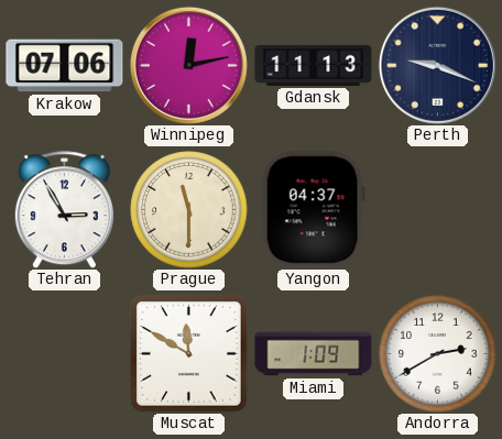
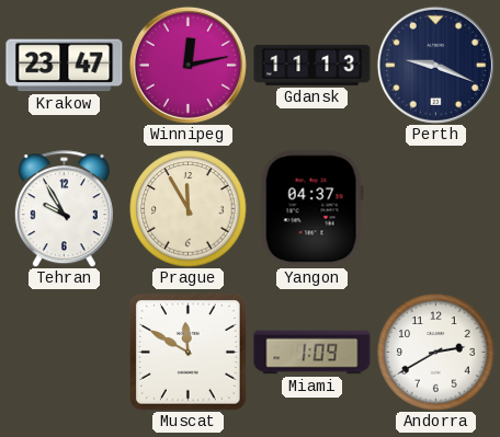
Krakow: 07:06 -> 23:47 (65, 66)
Tehran: 2:55 -> 9:55 (64, 209)
Prague: 11:30 -> 11:55 (189, 209)
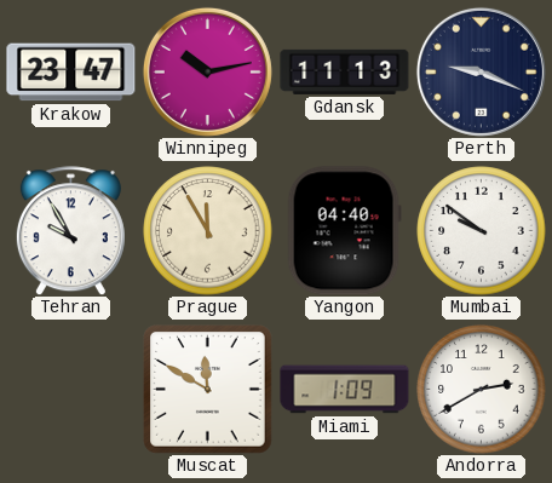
Winnipeg: 12:13 -> 10:13 (207, 71)
Yangon: 04:37 -> 04:40 (344, 231)
Mumbai: none -> 9:51 (482, 231)
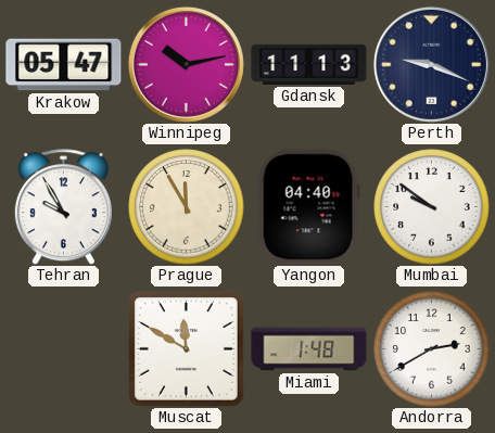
Krakow: 23:47 -> 05:47 (64, 65)
Miami: 1:09 -> 1:48 (309, 349)
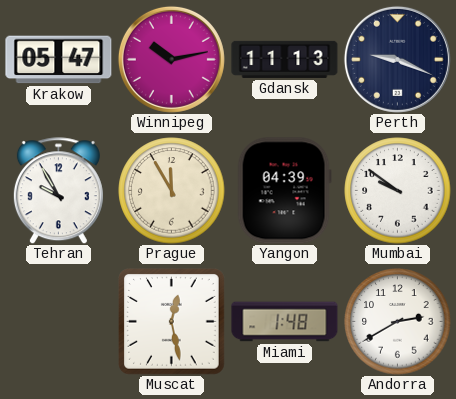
Yangon: 04:40 -> 04:39 (284, 191)
Muscat: 11:50 -> 12:28 (172, 322)
